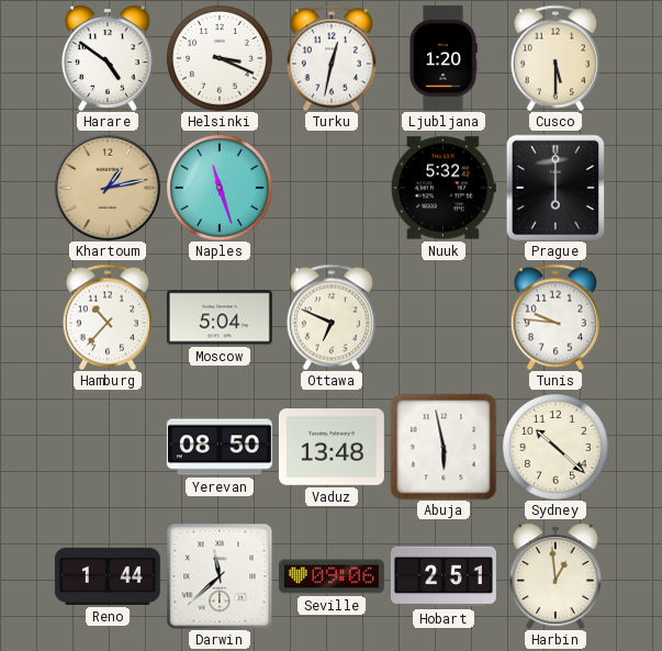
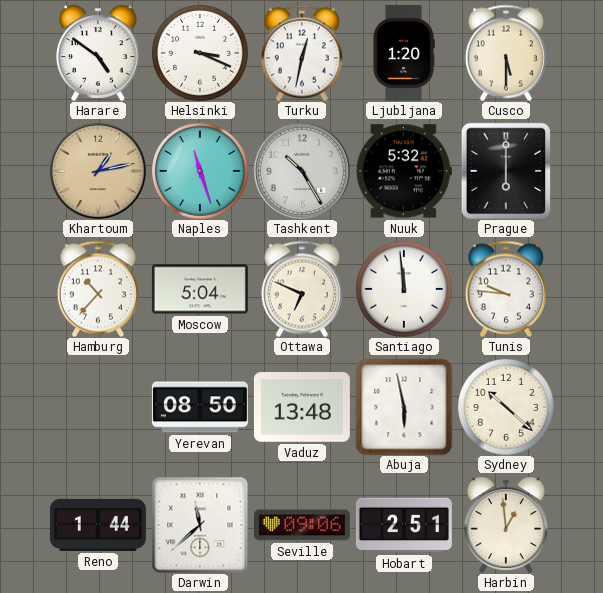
Tashkent: none -> 10:25 (302, 171)
Santiago: none -> 11:59 (404, 289)
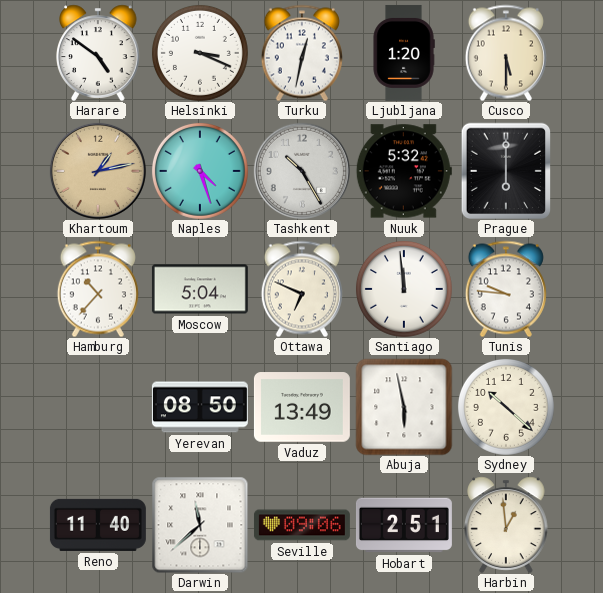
Naples: 11:27 -> 4:27 (200, 171)
Vaduz: 13:48 -> 13:49 (302, 407)
Reno: 1:44 -> 11:40 (98, 525)
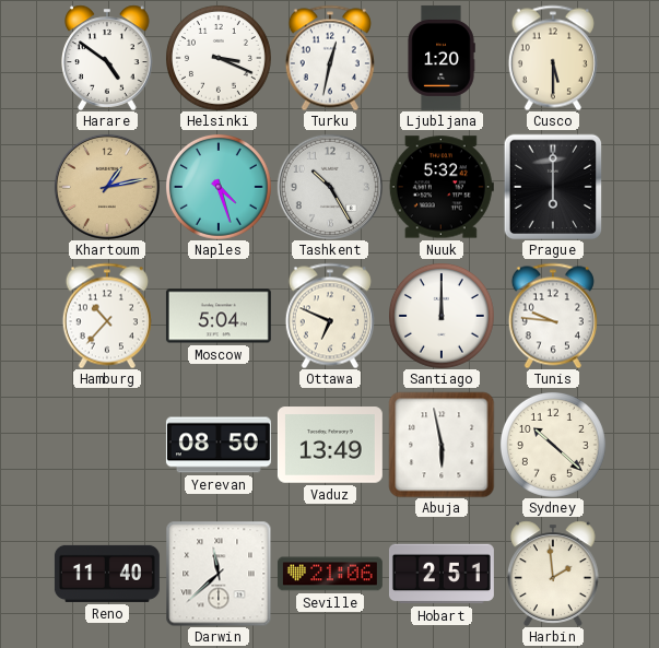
Santiago: 11:59 -> 12:00 (442, 316)
Seville: 09:06 -> 21:06 (330, 574)
Harbin: 12:59 -> 1:59 (553, 574)
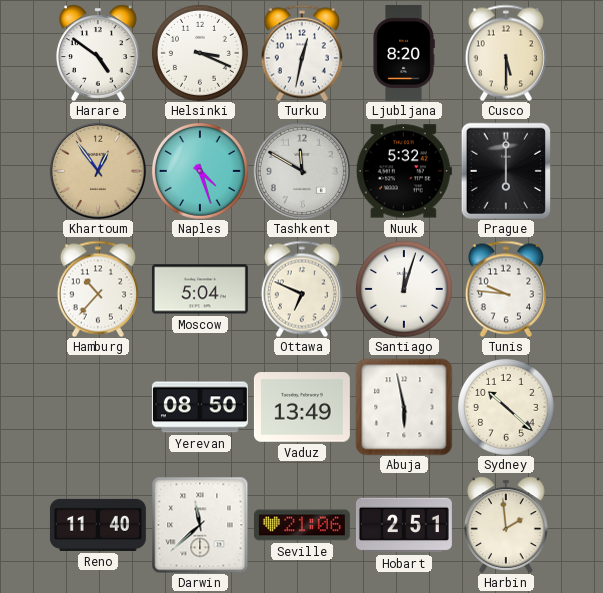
Ljubljana: 1:20 -> 8:20 (404, 53)
Khartoum: 1:13 -> 12:54 (98, 171)
Tashkent: 10:25 -> 11:50 (302, 171)
Santiago: 12:00 -> 12:03 (404, 289)
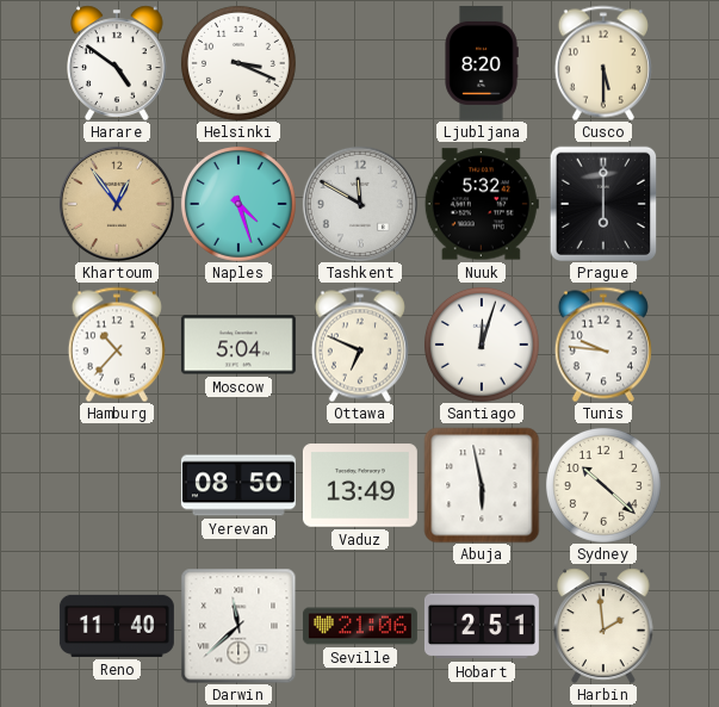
Turku: 12:32 -> none (302, 53)
